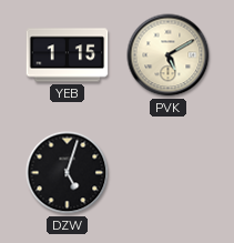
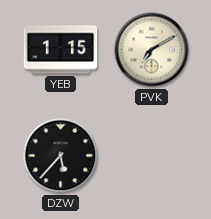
PVK: 5:10 -> 7:10 (152, 50)
DZW: 5:03 -> 5:37 (61, 156)
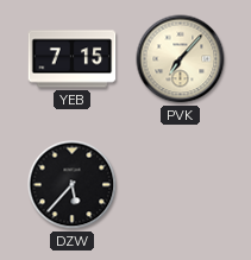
YEB: 1:15 -> 7:15 (73, 59)
PVK: 7:10 -> 7:07 (181, 59)
